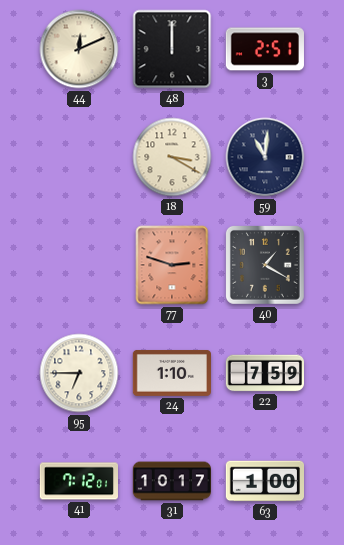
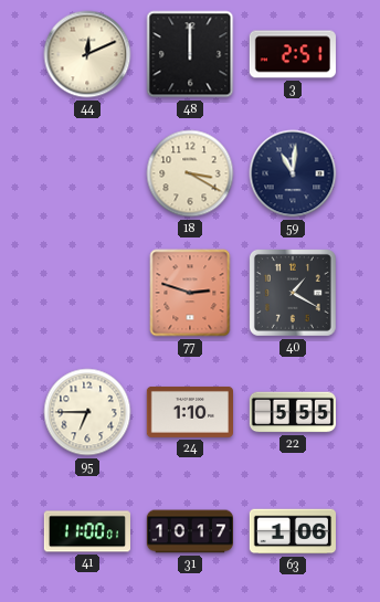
22: 7:59 -> 5:55 (292, 412)
41: 7:12 -> 11:00 (86, 531)
63: 1:00 -> 1:06 (292, 531)
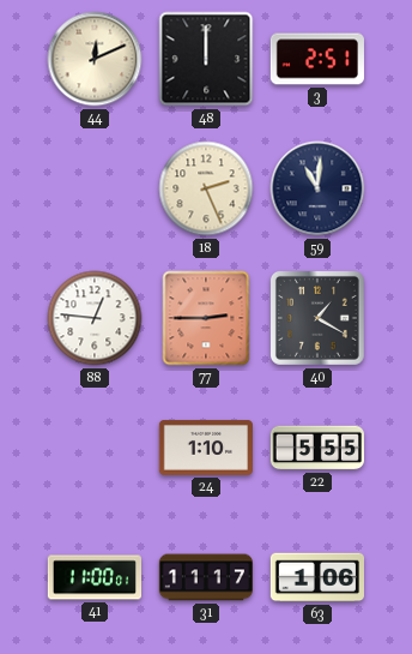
18: 3:20 -> 2:26 (206, 188)
88: none -> 12:46 (95, 318)
77: 2:48 -> 2:45 (206, 318)
95: 6:45 -> none (87, 412)
31: 10:17 -> 11:17 (205, 577)
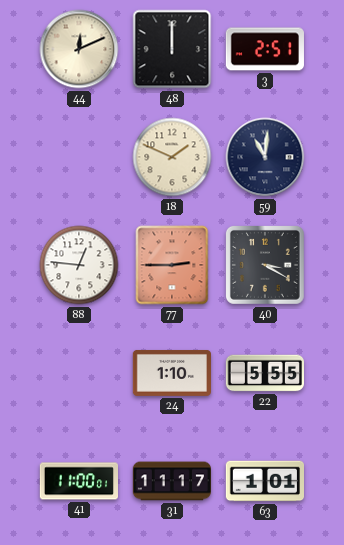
18: 2:26 -> 1:49 (172, 157)
40: 1:20 -> 3:20 (265, 265)
63: 1:06 -> 1:01 (264, 481)
